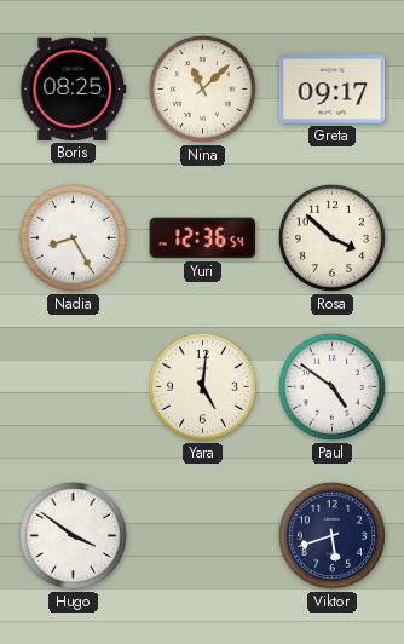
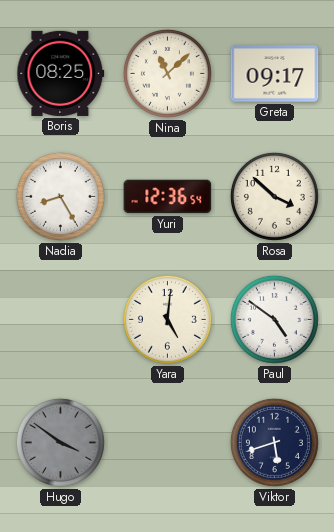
Hugo dial: white -> grey (60, 442)
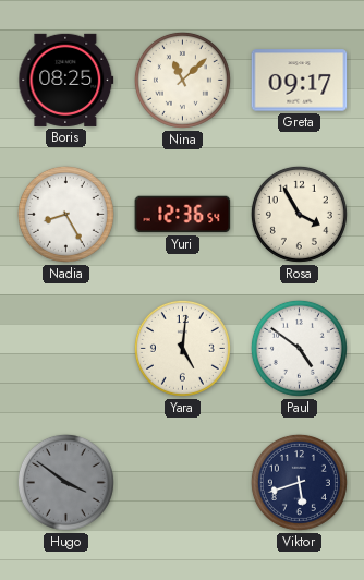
Rosa: 3:52 -> 3:55 (299, 214)
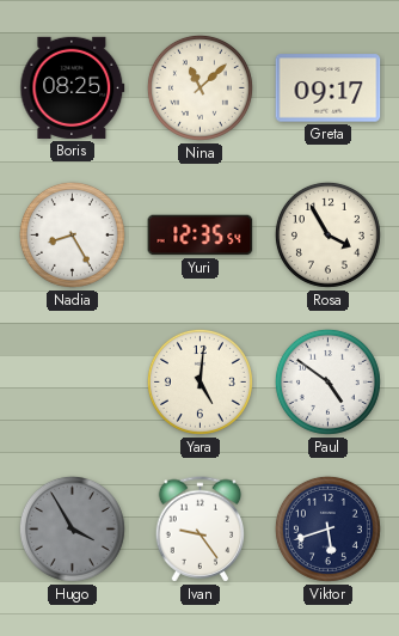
Yuri: 12:36 -> 12:35 (201, 236)
Hugo: 3:51 -> 3:55 (72, 528)
Ivan: none -> 9:24 (201, 530)
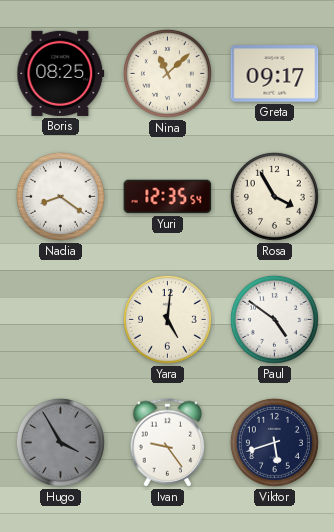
Nadia: 8:25 -> 8:21 (60, 196)
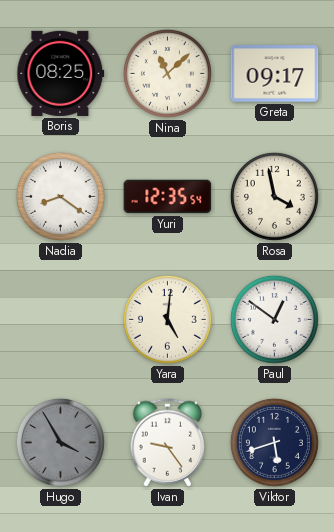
Rosa: 3:55 -> 3:58 (274, 196)
Paul: 4:51 -> 12:51 (274, 319)
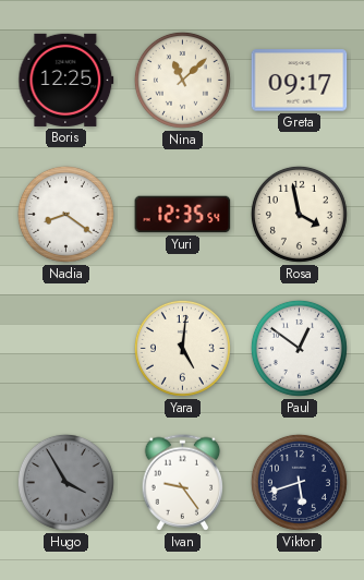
Boris: 08:25 -> 12:25 (66, 80)
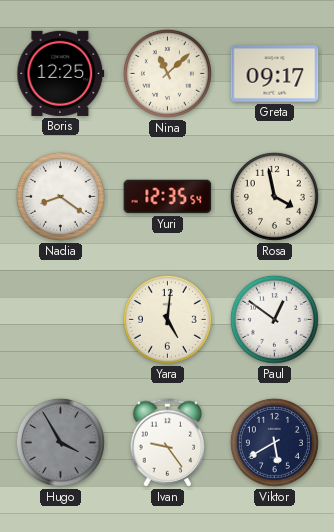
Viktor: 5:42 -> 5:40 (274, 442)
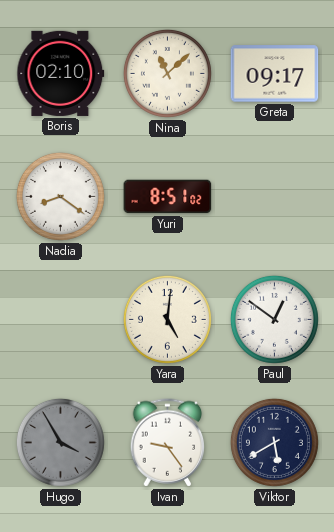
Boris: 12:25 -> 02:10 (61, 73)
Yuri: 12:35 -> 8:51 (168, 197)
Rosa: 3:58 -> none (274, 196)
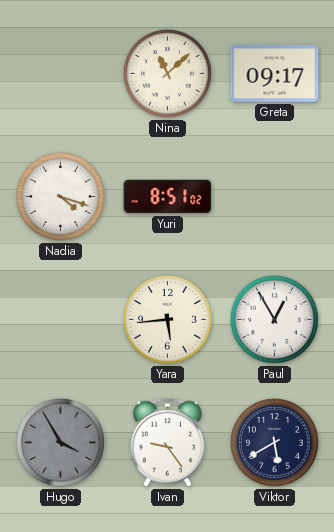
Boris: 02:10 -> none (61, 73)
Nadia: 8:21 -> 4:18 (60, 196)
Yara: 5:01 -> 5:44 (167, 319)
Paul: 12:51 -> 12:55 (274, 319)
